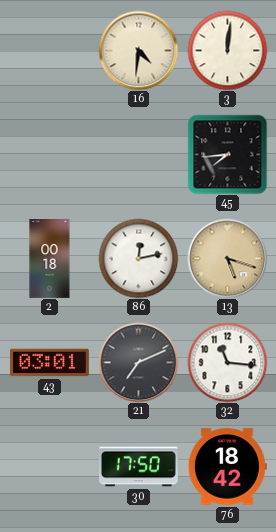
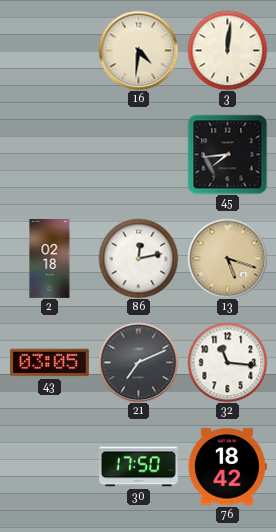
2: 00:18 -> 02:18 (50, 259)
43: 03:01 -> 03:05 (49, 363)
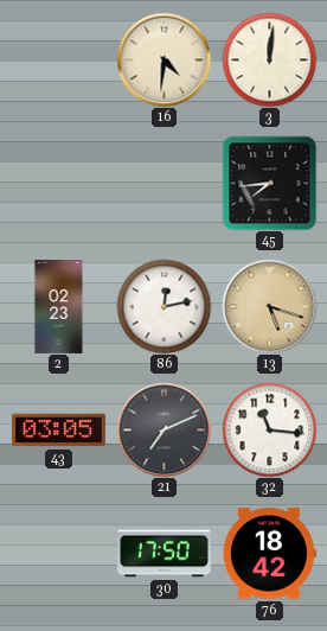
2: 02:18 -> 02:23 (59, 307)
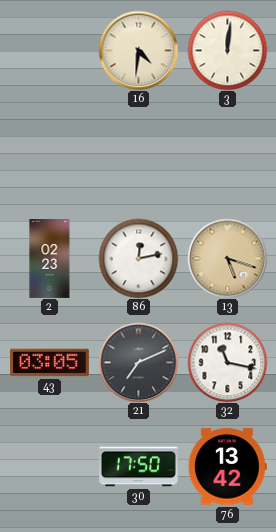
45: 7:44 -> none (269, 183)
32: 11:16 -> 11:17 (227, 362)
76: 18:42 -> 13:42 (227, 467)
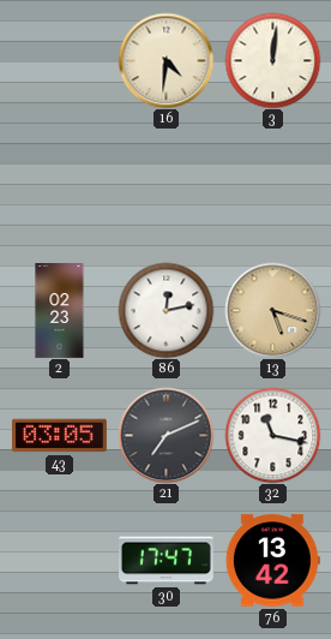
30: 17:50 -> 17:47 (167, 561)
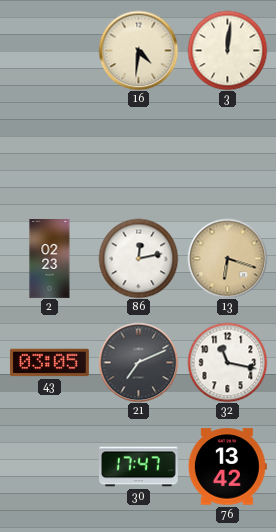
13: 5:18 -> 6:18 (227, 258)
